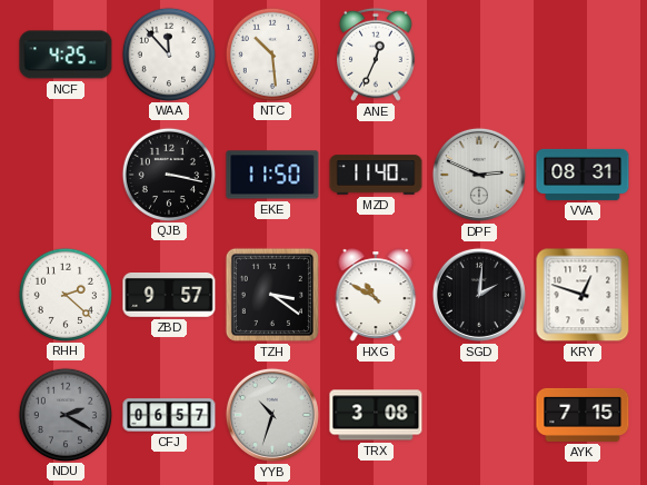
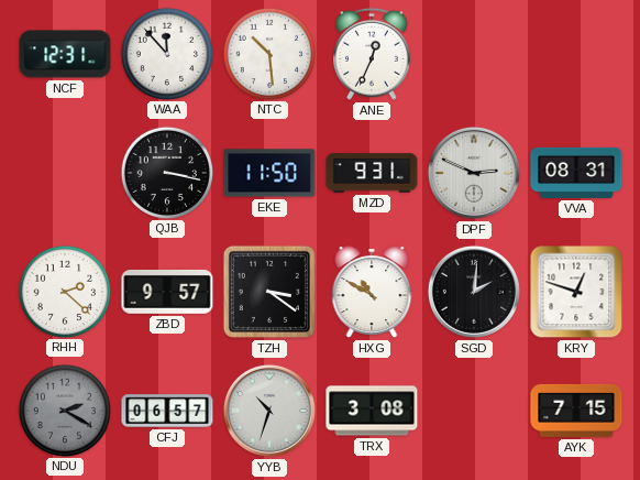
NCF: 4:25 -> 12:31 (65, 54)
MZD: 11:40 -> 9:31 (372, 173)
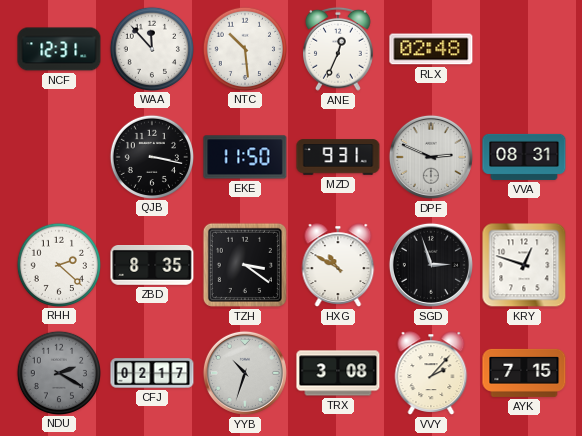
RLX: none -> 02:48 (431, 49)
ZBD: 9:57 -> 8:35 (152, 266)
SGD: 2:01 -> 2:57 (431, 265)
CFJ: 06:57 -> 02:17 (152, 373)
VVY: none -> 2:07 (431, 373)
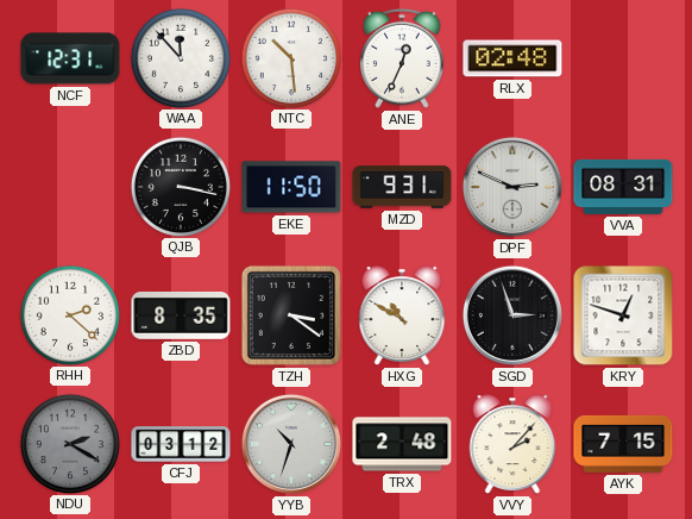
CFJ: 02:17 -> 03:12 (181, 444)
TRX: 3:08 -> 2:48 (402, 444)
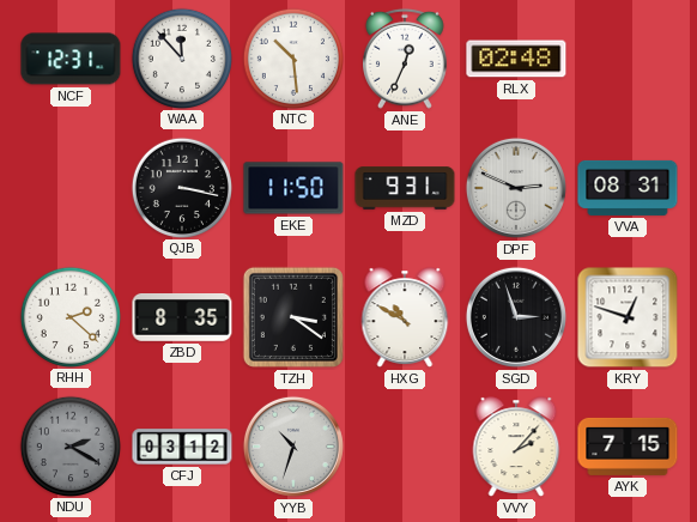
TRX: 2:48 -> none (402, 444)
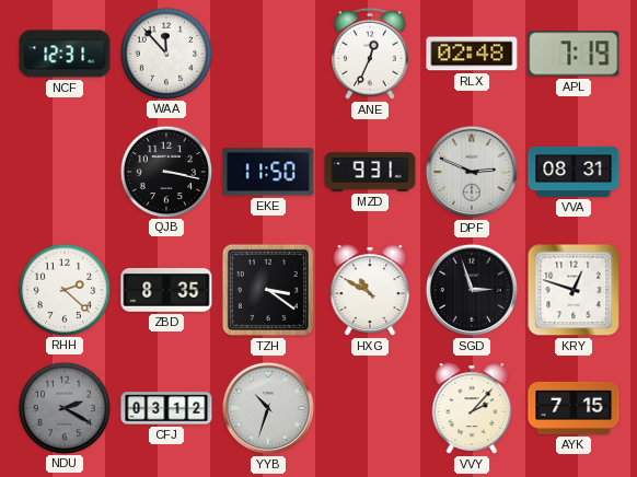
NTC: 10:29 -> none (292, 57)
APL: none -> 7:19 (574, 54)
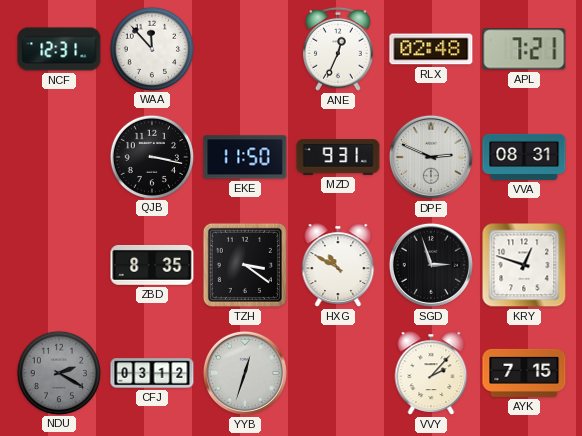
APL: 7:19 -> 7:21 (524, 49)
RHH: 2:22 -> none (63, 289)
YYB: 10:33 -> 12:33 (245, 373)
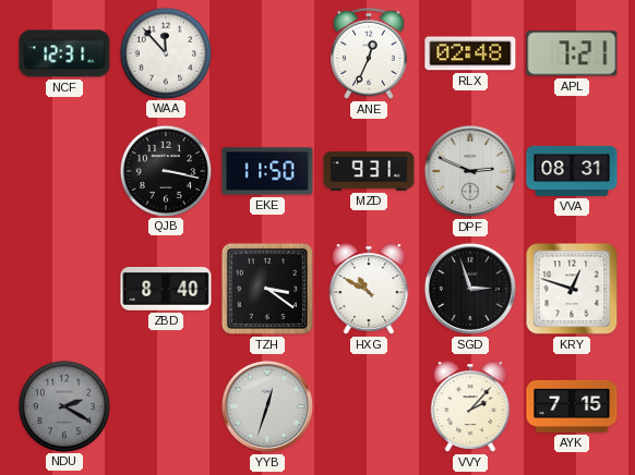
ZBD: 8:35 -> 8:40 (166, 290)
CFJ: 03:12 -> none (152, 373)
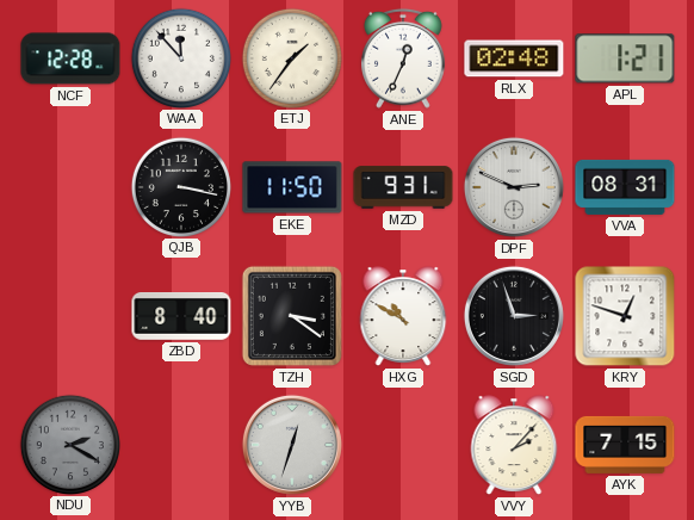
NCF: 12:31 -> 12:28 (70, 58)
ETJ: none -> 1:36 (291, 57)
APL: 7:21 -> 1:21 (625, 58)
